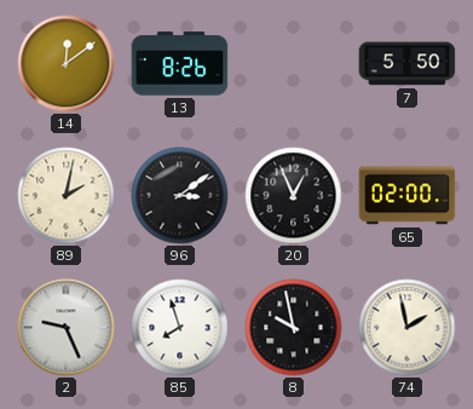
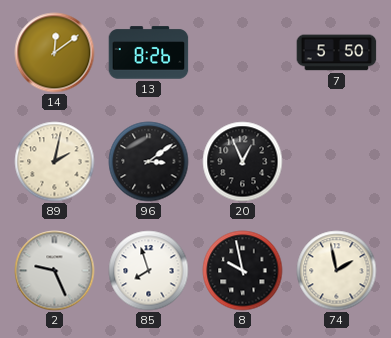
65: 02:00 -> none (408, 196)
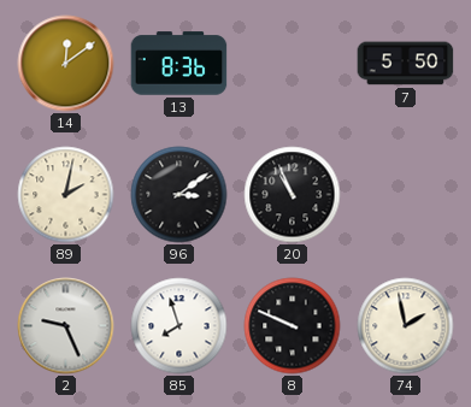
13: 8:26 -> 8:36 (179, 64)
20: 12:56 -> 10:56 (293, 195)
8: 9:58 -> 9:49 (293, 326)
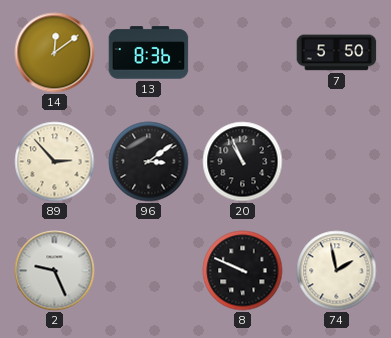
89: 2:02 -> 2:53 (55, 162)
85: 7:57 -> none (179, 326)
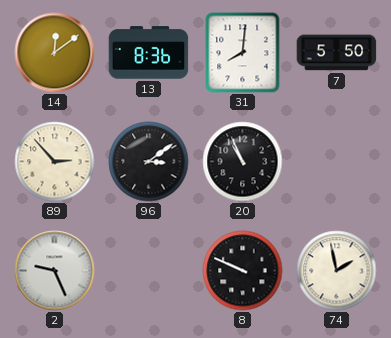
31: none -> 8:01 (243, 53)
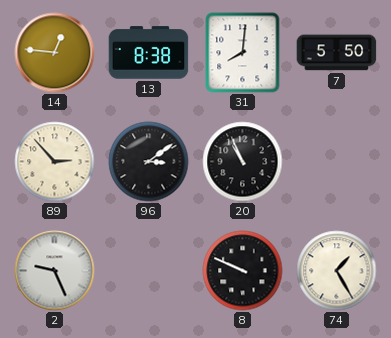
14: 12:09 -> 12:46 (55, 53)
13: 8:36 -> 8:38 (149, 53)
74: 1:58 -> 1:25 (337, 271)
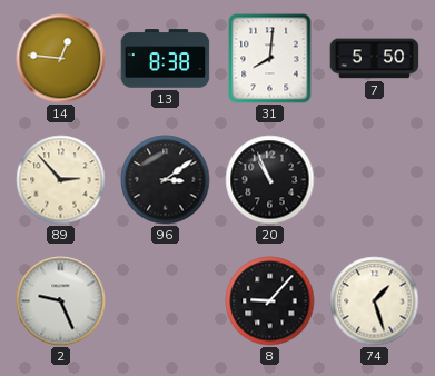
8: 9:49 -> 9:07 (270, 301)
74: 1:25 -> 1:27 (375, 301)
